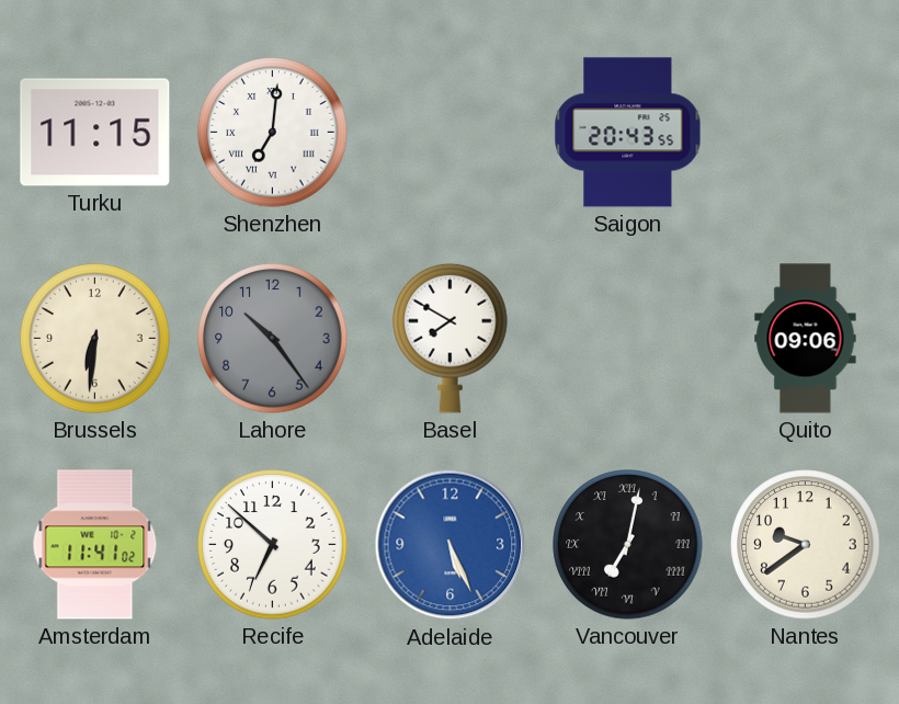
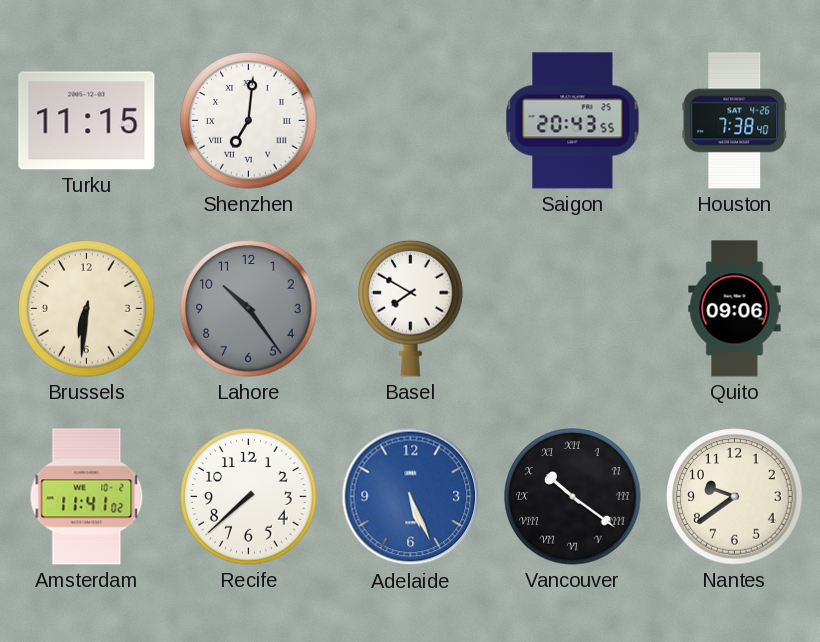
Houston: none -> 7:38 (735, 121)
Recife: 6:52 -> 7:38 (249, 497)
Vancouver: 7:02 -> 10:21 (573, 497)
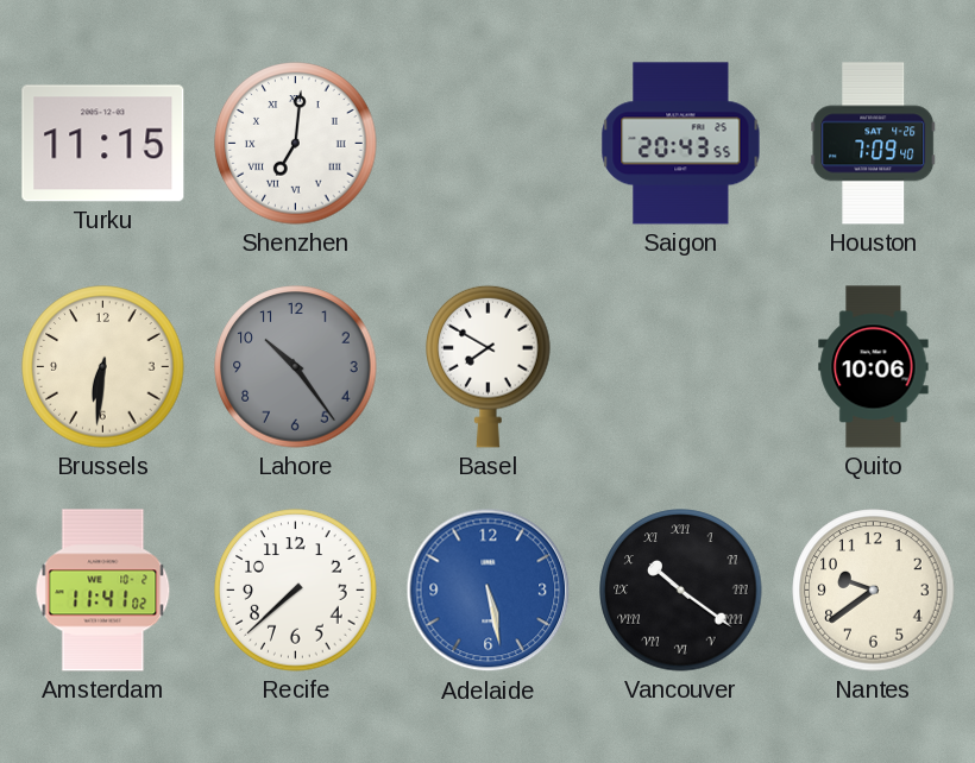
Houston: 7:38 -> 7:09 (874, 144)
Quito: 09:06 -> 10:06 (874, 367)
Adelaide: 5:26 -> 5:28 (489, 591)
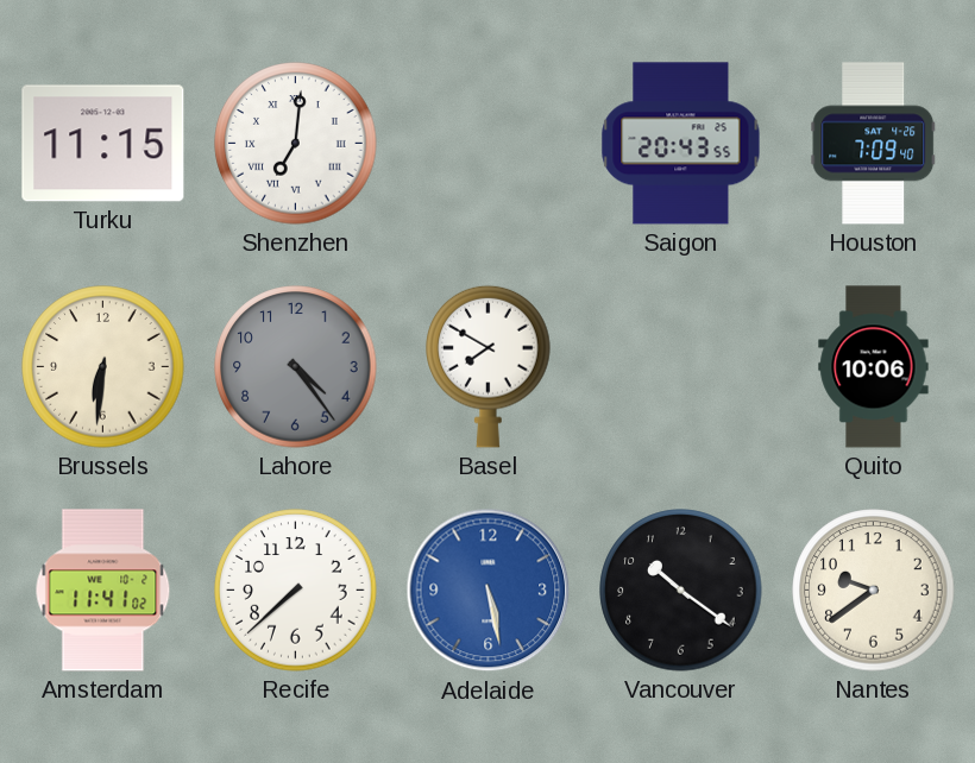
Lahore: 10:24 -> 4:24 (296, 367)
Vancouver numerals: Roman -> Arabic (681, 591)
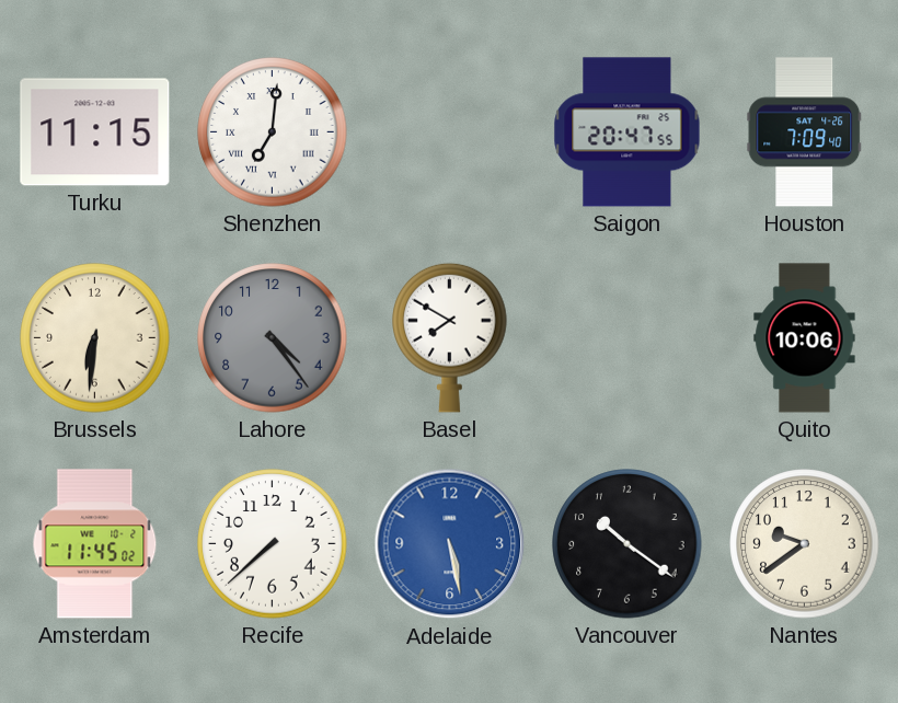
Saigon: 20:43 -> 20:47 (628, 132)
Amsterdam: 11:41 -> 11:45 (95, 544)
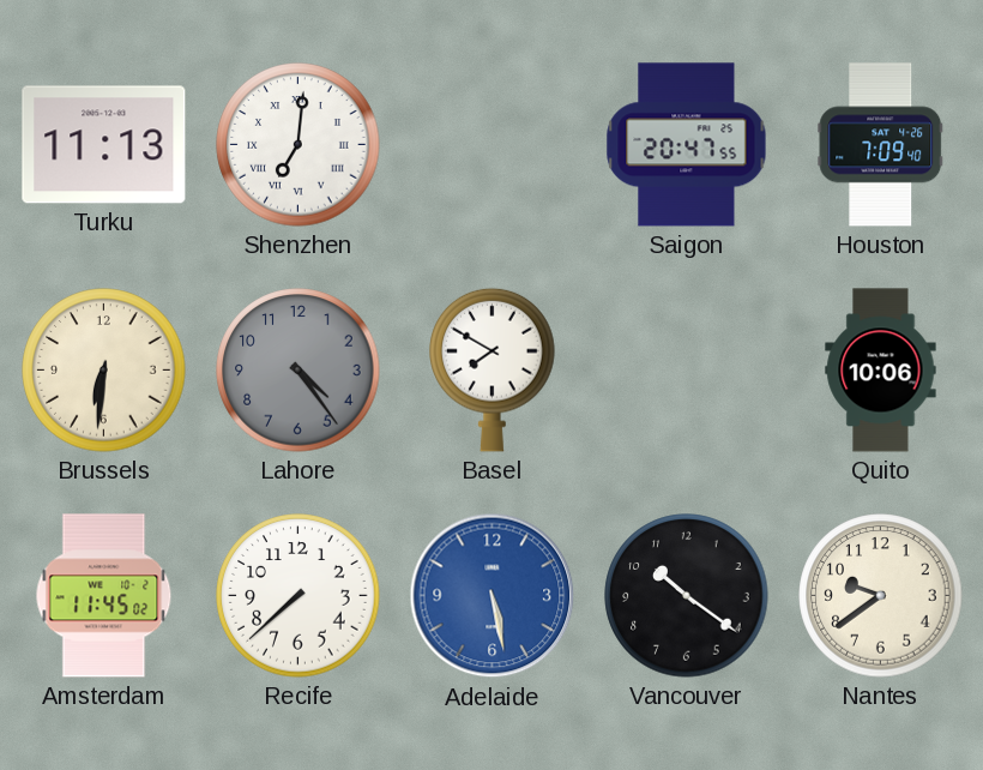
Turku: 11:15 -> 11:13 (104, 145)
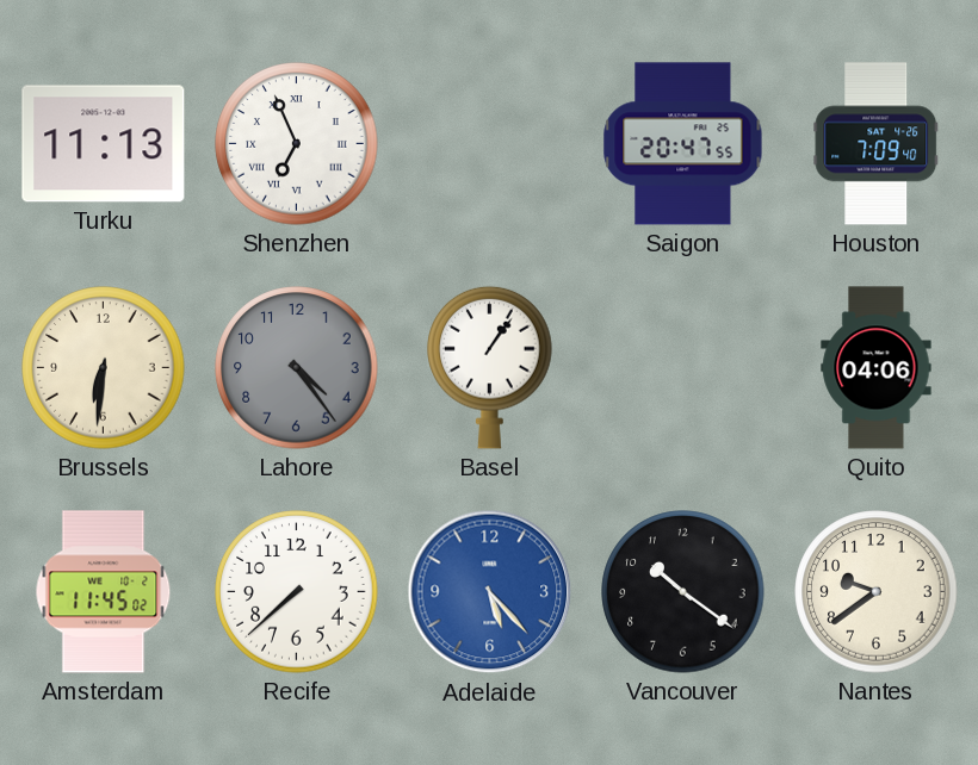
Shenzhen: 7:01 -> 6:56 (297, 144)
Basel: 7:50 -> 1:06 (490, 367)
Quito: 10:06 -> 04:06 (877, 368)
Adelaide: 5:28 -> 5:23 (490, 592)
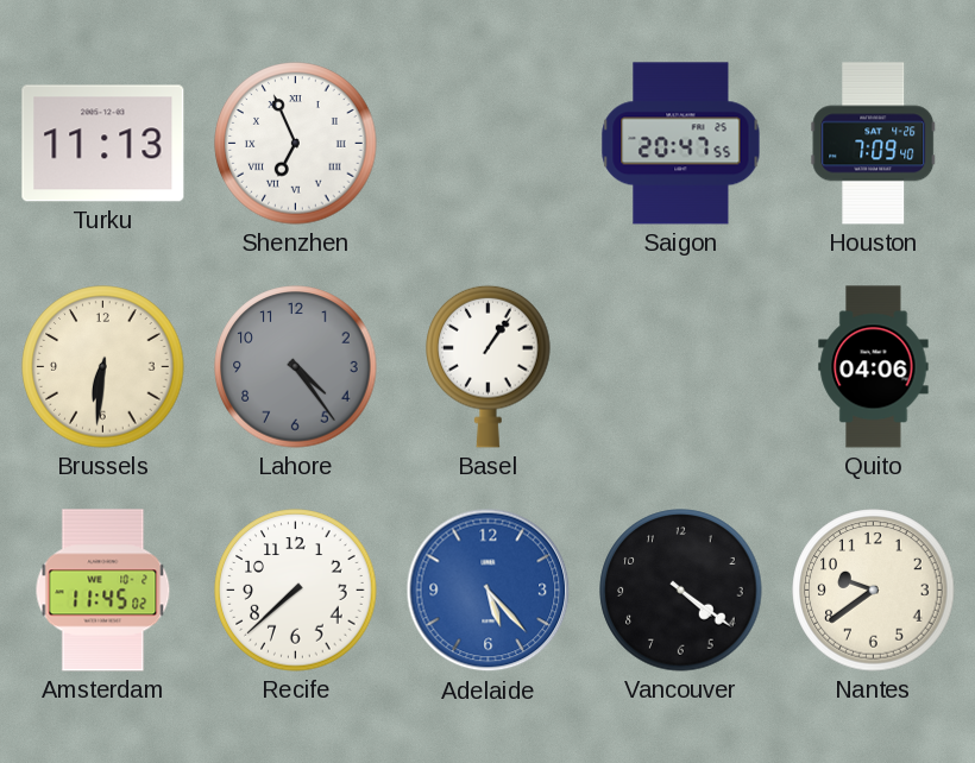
Vancouver: 10:21 -> 4:21 (681, 591)
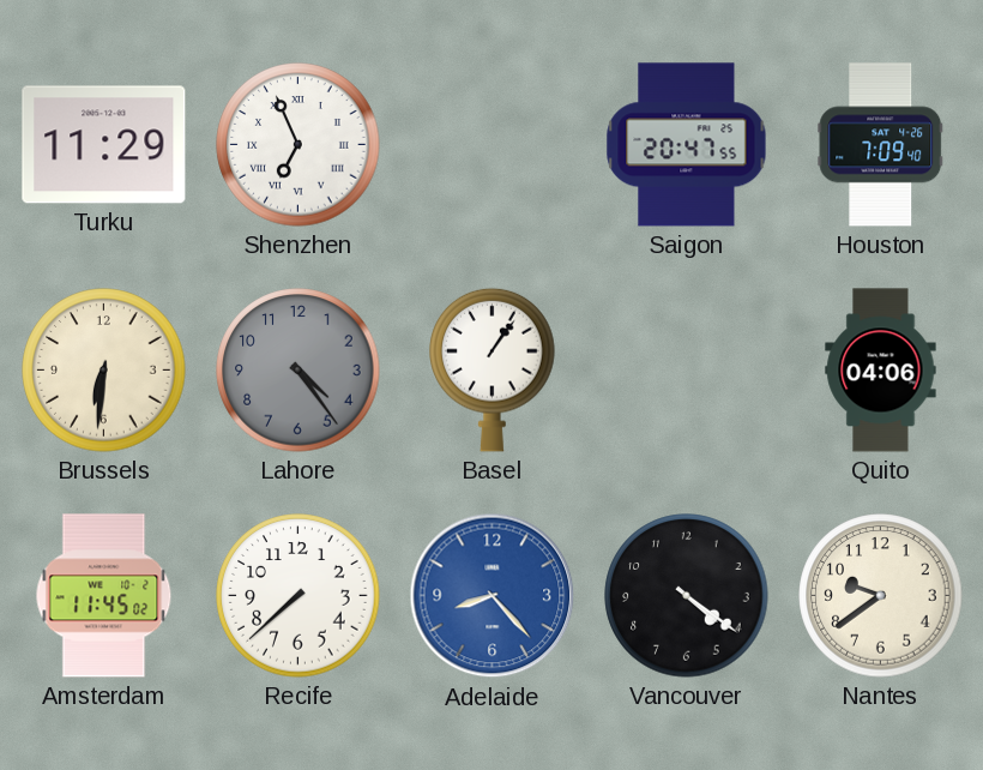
Turku: 11:13 -> 11:29 (104, 145)
Adelaide: 5:23 -> 8:23 (493, 596)
